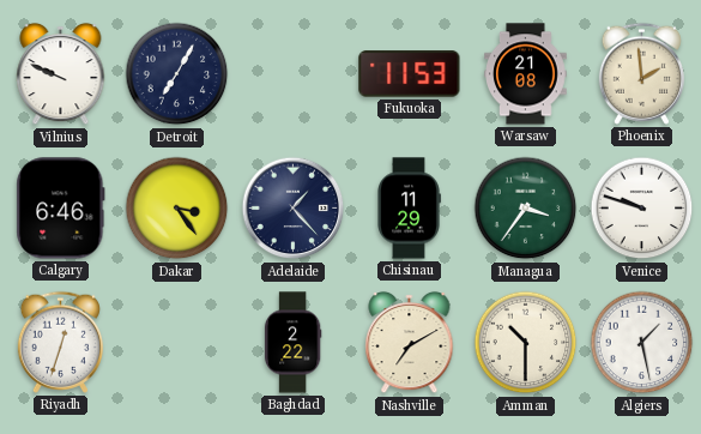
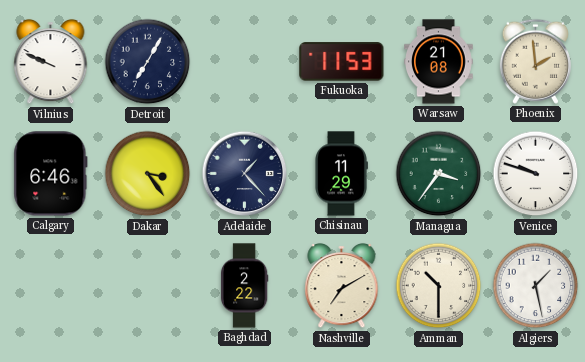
Riyadh: 12:33 -> none (60, 342)
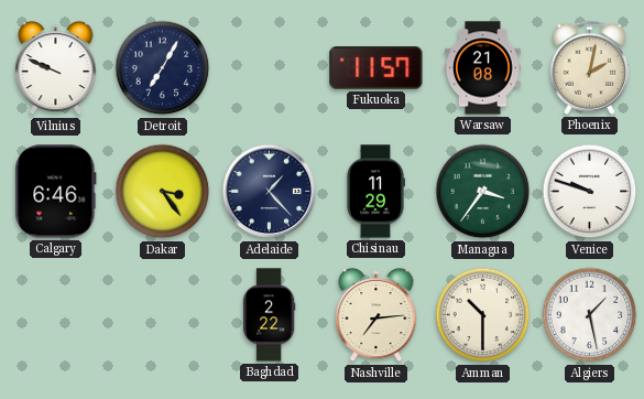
Fukuoka: 11:53 -> 11:57 (376, 68)
Phoenix: 1:59 -> 2:02 (589, 67)
Nashville: 7:10 -> 7:14 (376, 315)
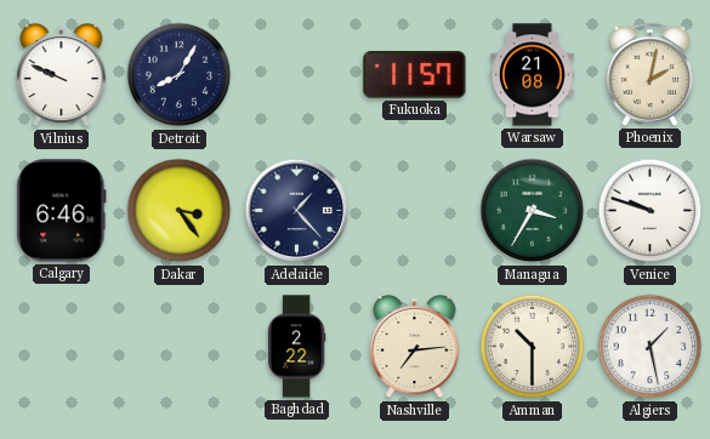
Detroit: 7:05 -> 8:05 (180, 75)
Chisinau: 11:29 -> none (376, 192)
Managua: 3:36 -> 3:35 (533, 211)
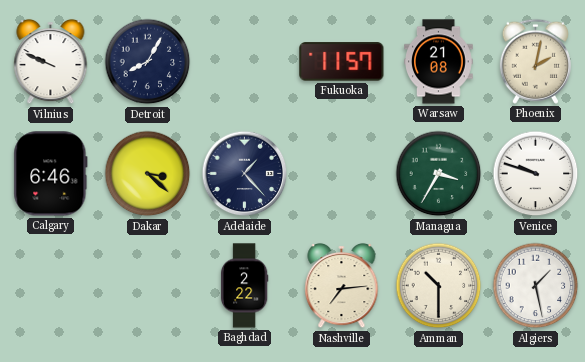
Dakar: 3:24 -> 3:22 (148, 174)
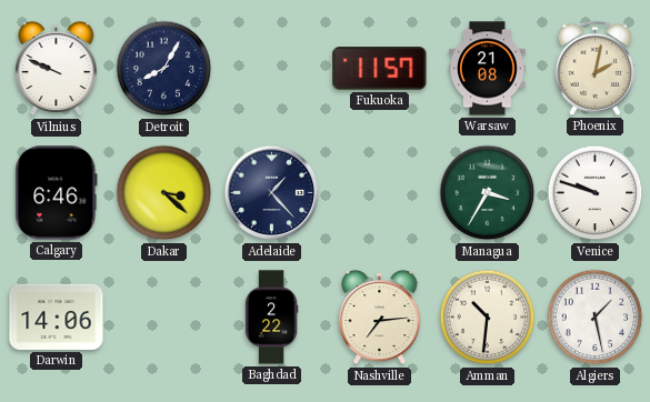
Darwin: none -> 14:06 (57, 316)
Amman: 10:30 -> 10:31 (488, 318)
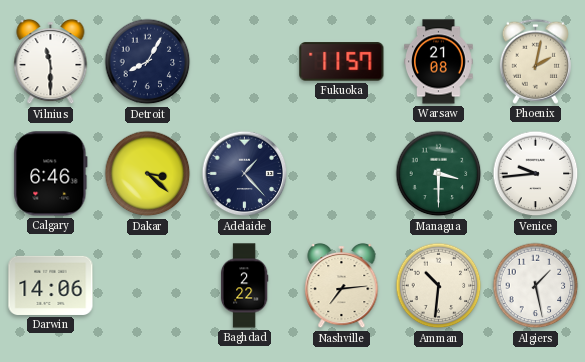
Vilnius: 9:49 -> 11:30 (51, 62)
Managua: 3:35 -> 3:30 (439, 174)
Venice: 9:48 -> 9:44 (536, 174)
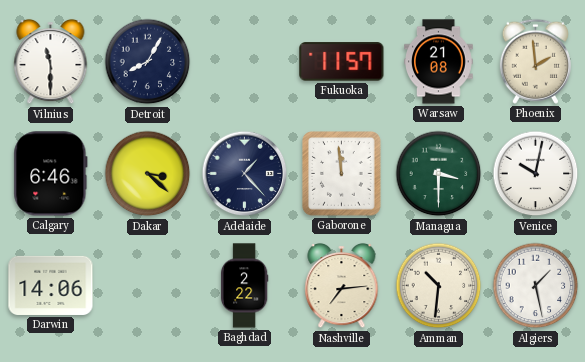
Phoenix: 2:02 -> 1:59 (535, 61)
Gaborone: none -> 11:59 (342, 174)
Venice: 9:44 -> 10:02 (536, 174)
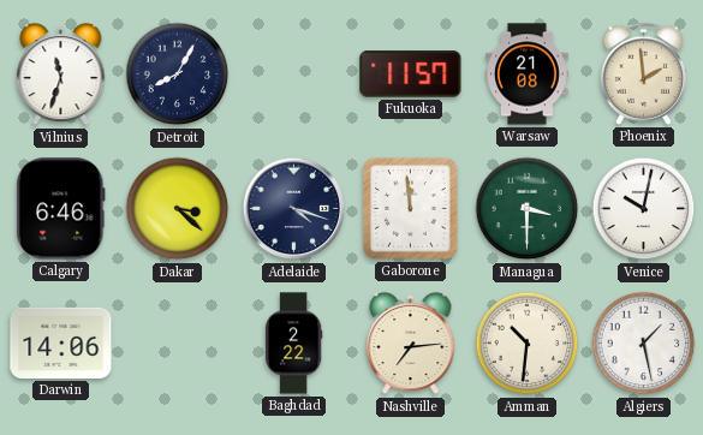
Vilnius: 11:30 -> 11:33 (61, 75)
Adelaide: 1:23 -> 4:18 (294, 209)
